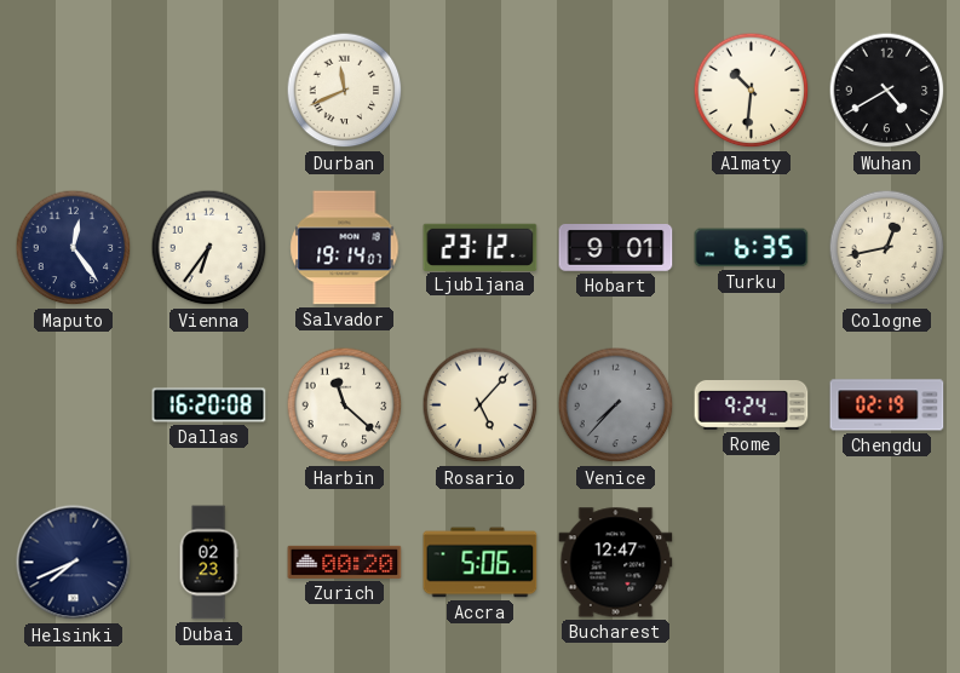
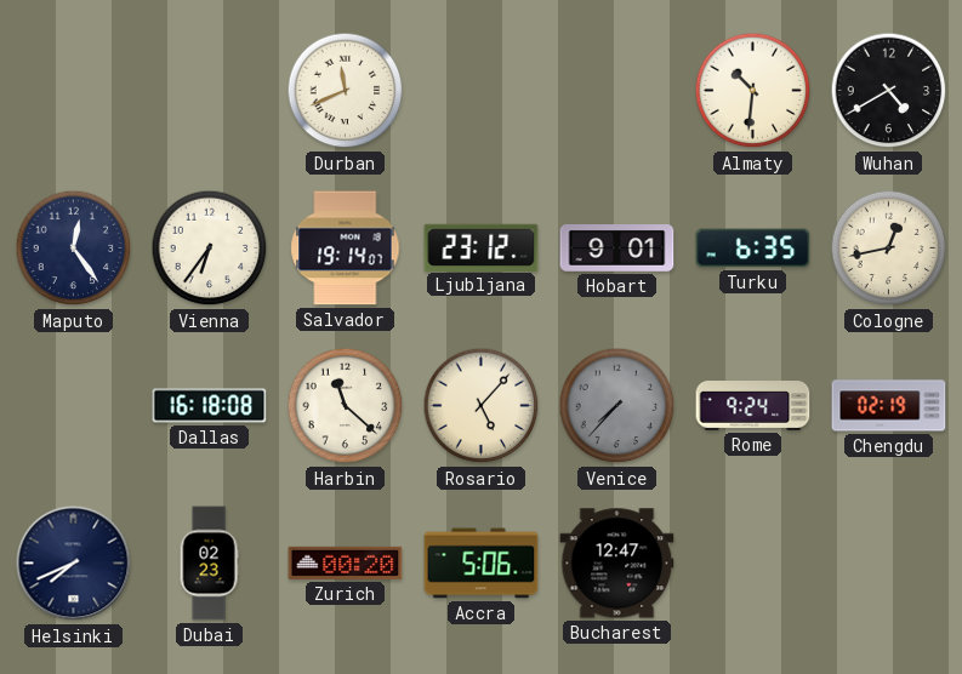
Dallas: 16:20 -> 16:18 (210, 406)
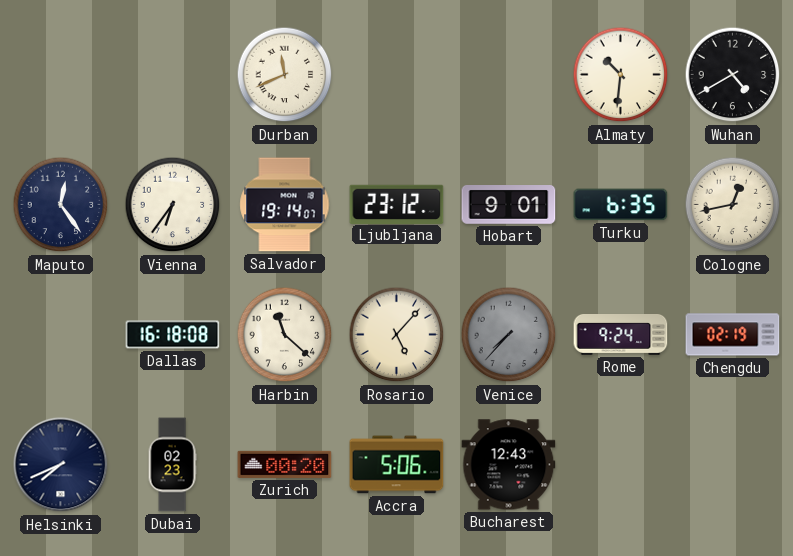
Bucharest: 12:47 -> 12:43 (509, 465)
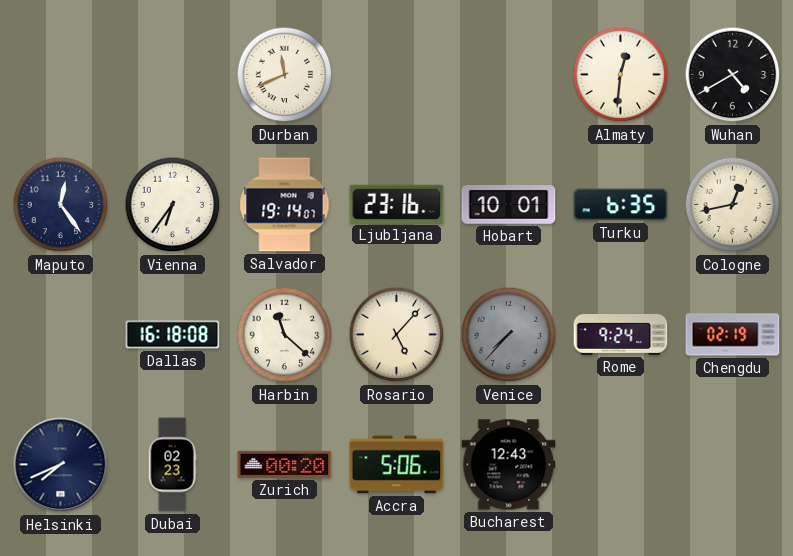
Almaty: 10:31 -> 12:31 (621, 75)
Ljubljana: 23:12 -> 23:16 (397, 204)
Hobart: 9:01 -> 10:01 (509, 205)
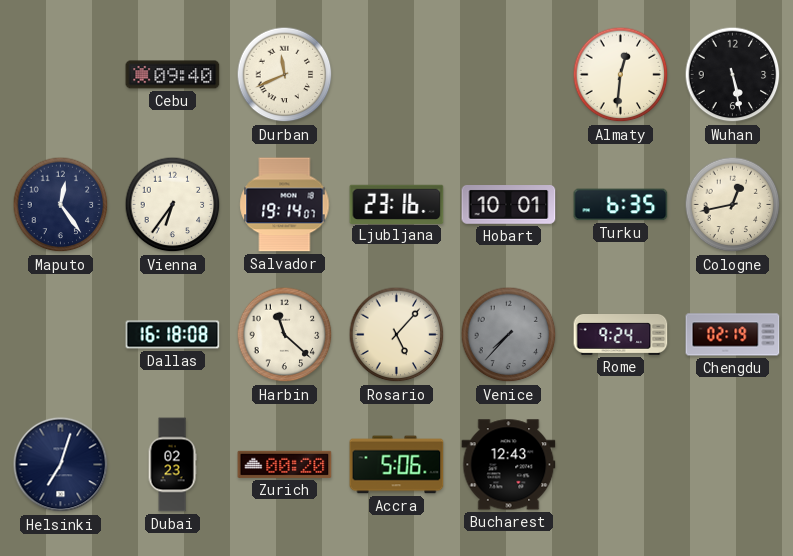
Cebu: none -> 09:40 (173, 75)
Wuhan: 4:40 -> 5:28 (733, 75)
Helsinki: 7:41 -> 7:03 (61, 465)
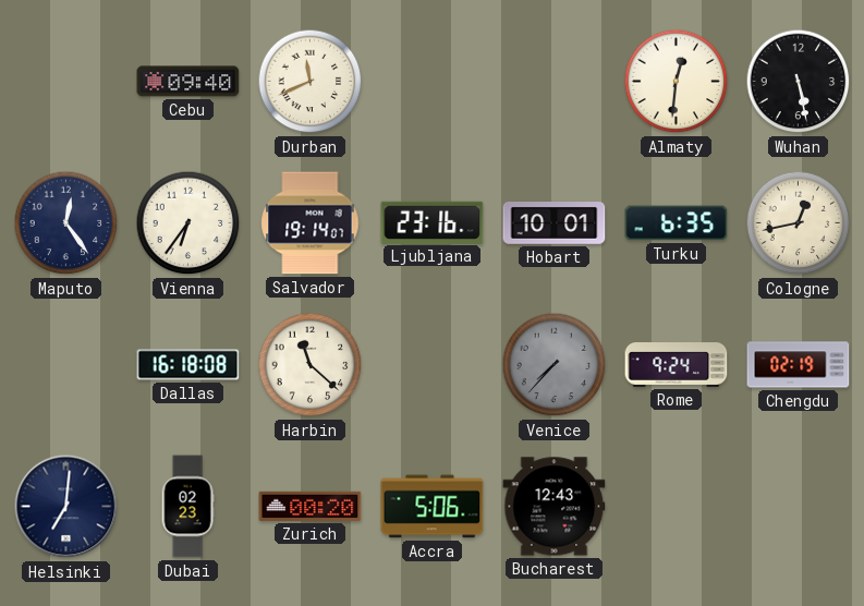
Rosario: 5:07 -> none (397, 335)
Helsinki: 7:03 -> 7:01 (66, 507)
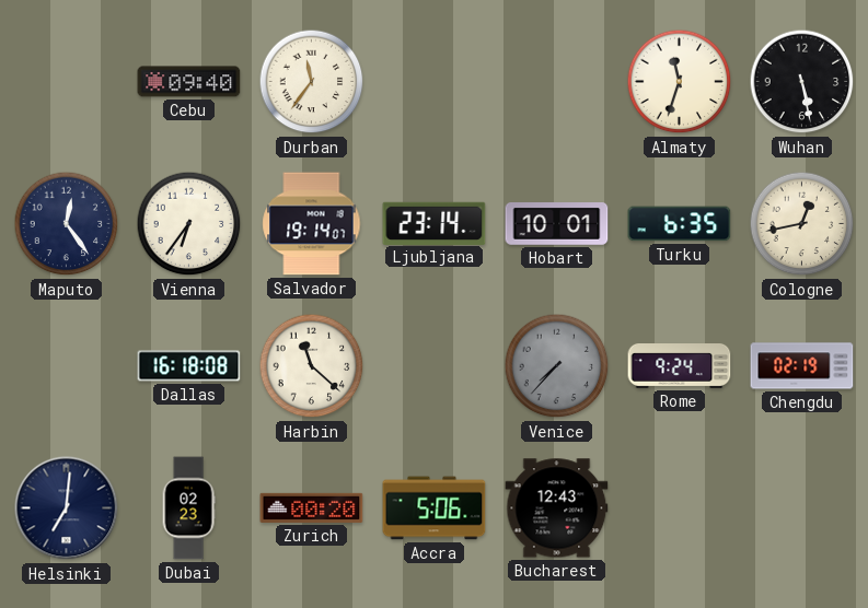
Durban: 11:41 -> 11:36 (312, 82)
Almaty: 12:31 -> 11:33 (680, 82)
Ljubljana: 23:16 -> 23:14 (435, 223)
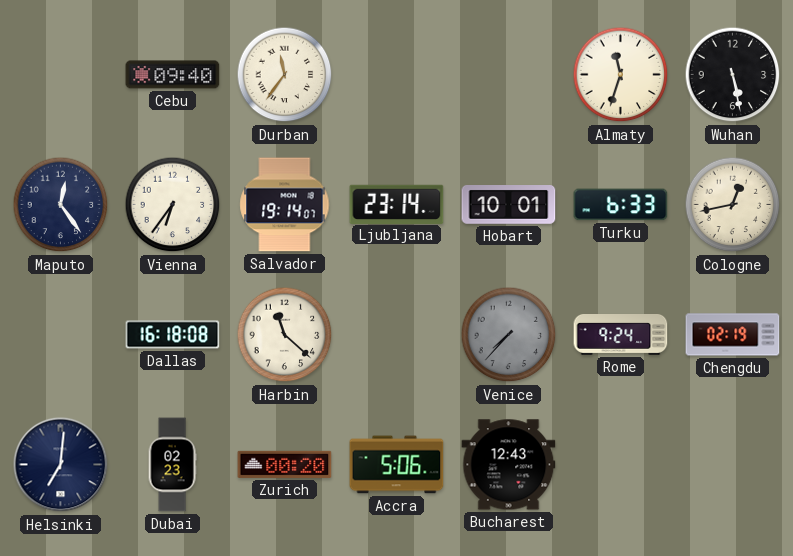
Turku: 6:35 -> 6:33 (621, 205)
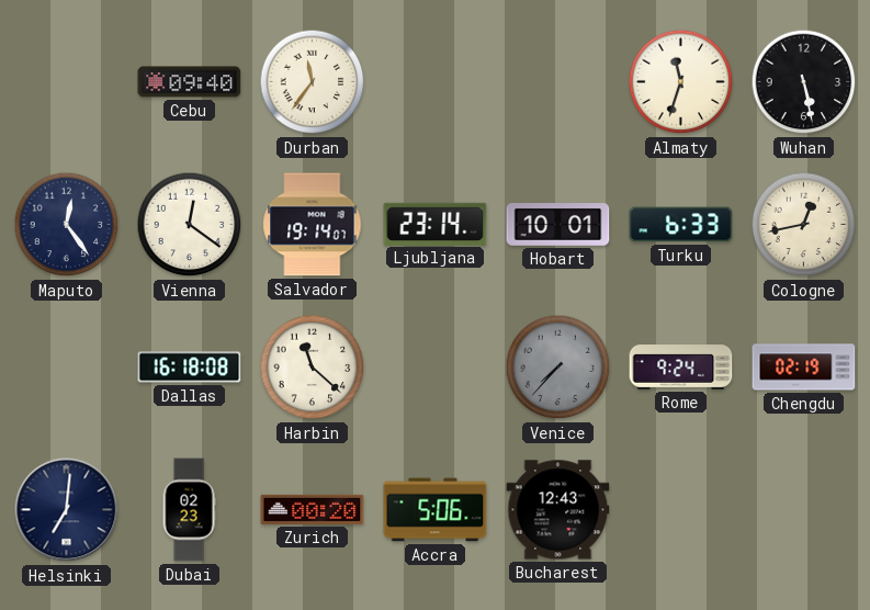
Vienna: 6:36 -> 12:21 (190, 225)
